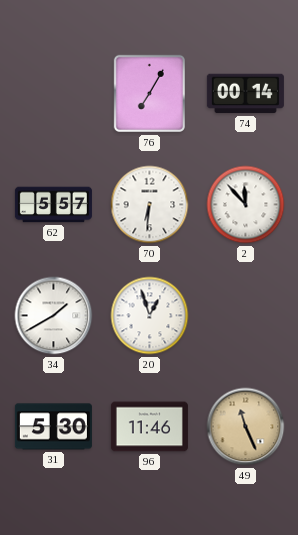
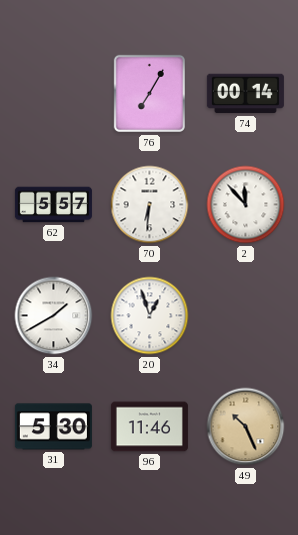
49: 11:26 -> 10:26 (246, 427)
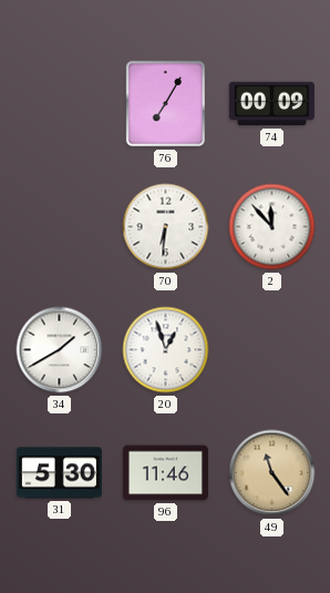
74: 00:14 -> 00:09 (271, 104)
62: 5:57 -> none (53, 205)
49: 10:26 -> 11:24 (272, 473)
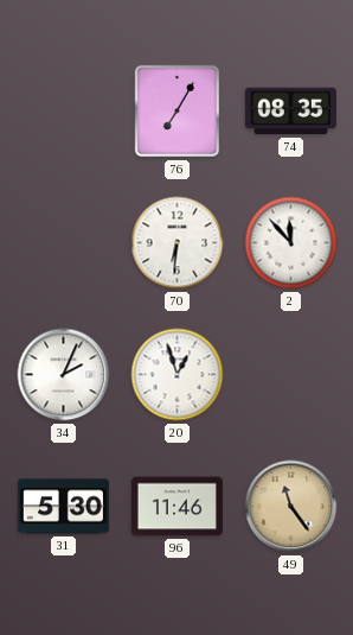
74: 00:09 -> 08:35 (290, 112)
34: 1:40 -> 2:04 (64, 375)
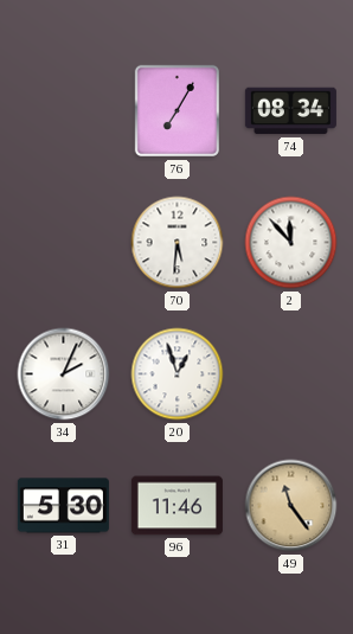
74: 08:35 -> 08:34 (290, 111)
70: 6:31 -> 5:31 (178, 243)
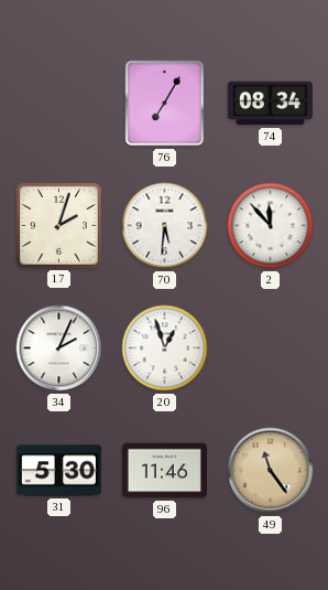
17: none -> 2:03 (59, 226)
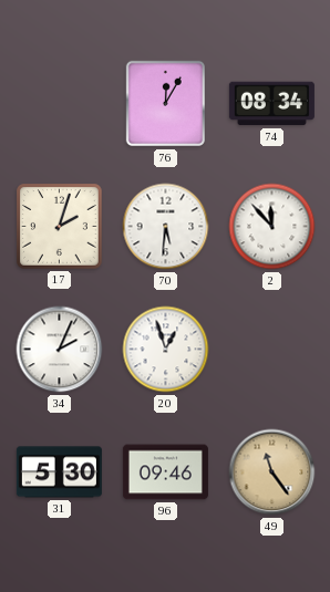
76: 7:05 -> 12:05 (165, 104)
96: 11:46 -> 09:46 (165, 472)
